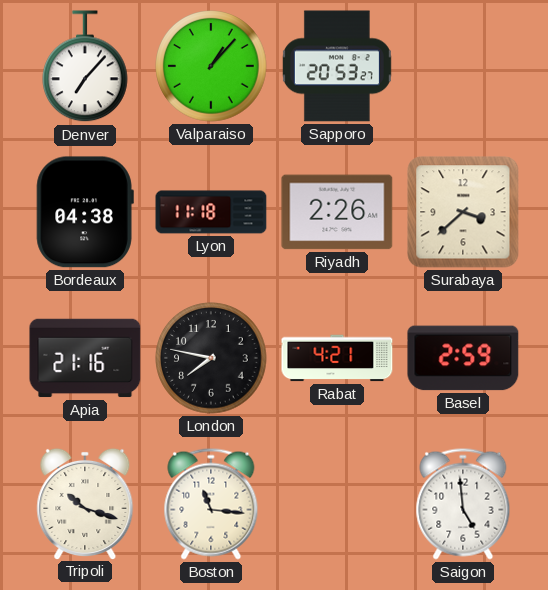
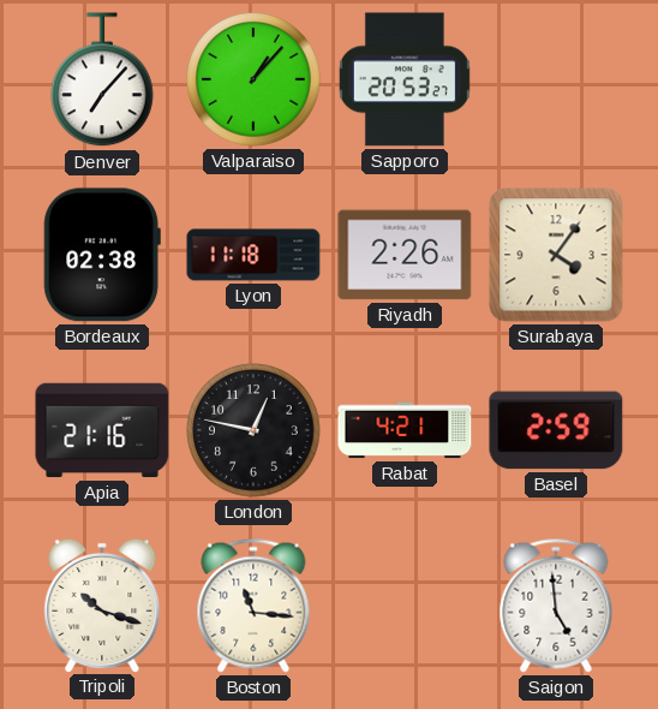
Bordeaux: 04:38 -> 02:38 (102, 255)
Surabaya: 3:38 -> 4:06 (556, 255)
London: 7:47 -> 12:47 (253, 430)
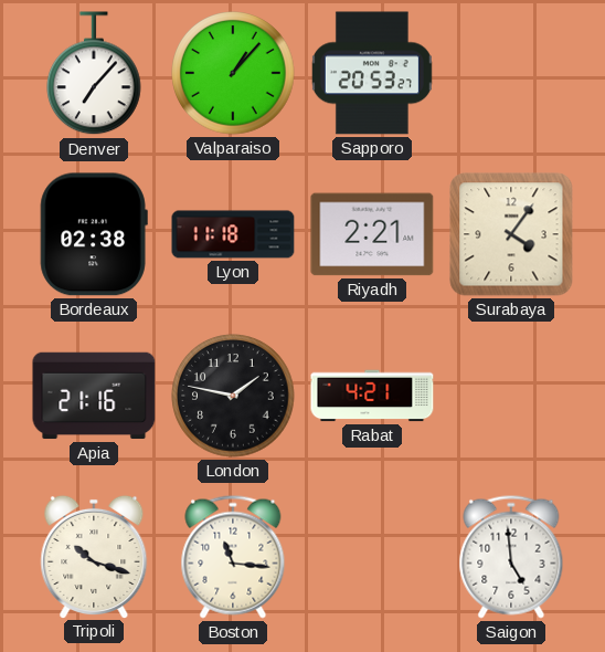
Riyadh: 2:26 -> 2:21 (372, 234)
London: 12:47 -> 1:47 (233, 396)
Basel: 2:59 -> none (556, 430)
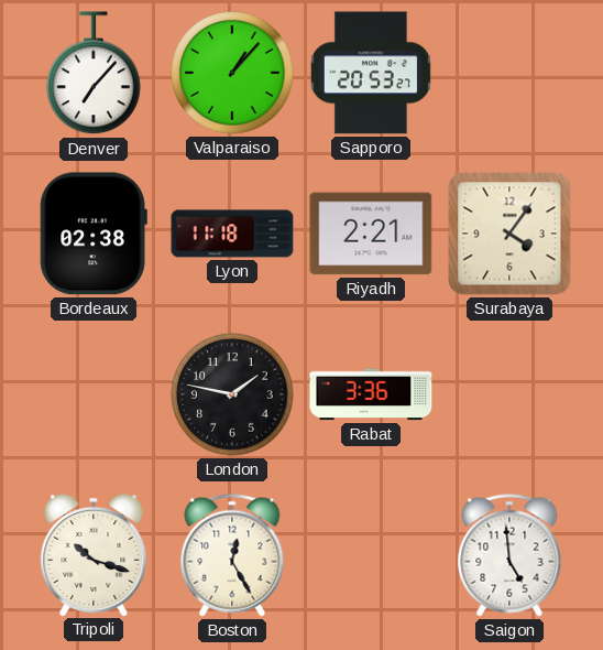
Apia: 21:16 -> none (94, 396)
Rabat: 4:21 -> 3:36 (371, 394)
Boston: 11:16 -> 12:25 (232, 555)
